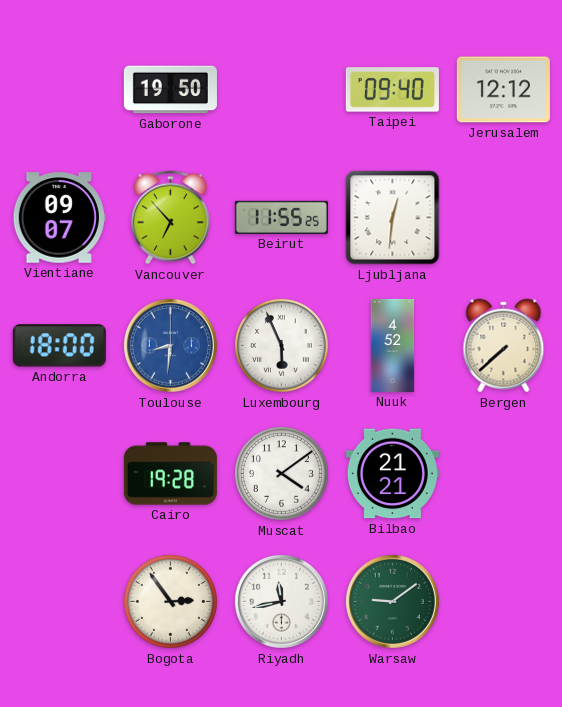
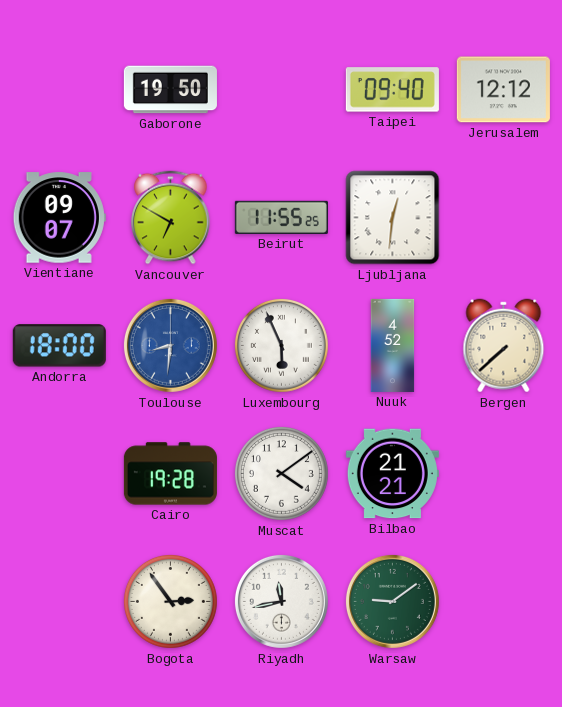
Vancouver: 6:53 -> 6:50 (171, 218)
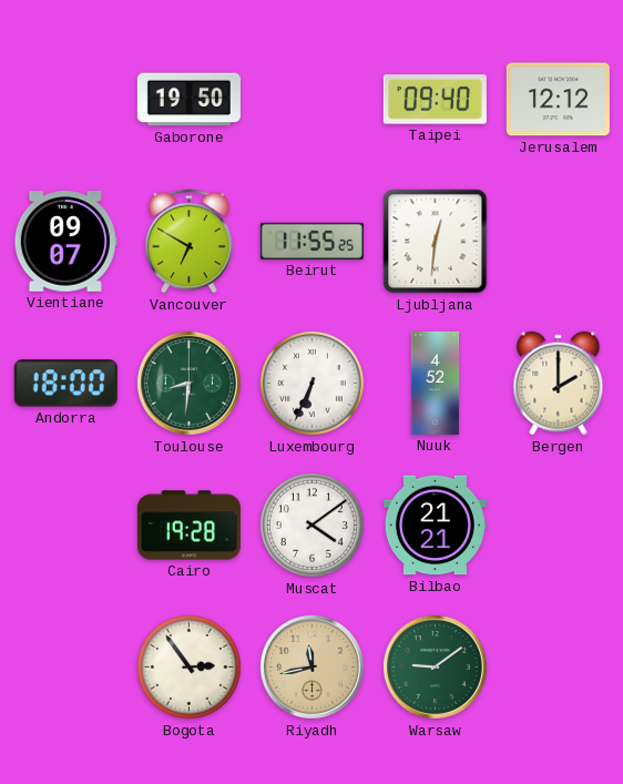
Toulouse dial: blue -> green (188, 383)
Luxembourg: 5:56 -> 6:34 (311, 383)
Bergen: 7:38 -> 2:00 (559, 384)
Riyadh dial: white -> champagne (311, 666)
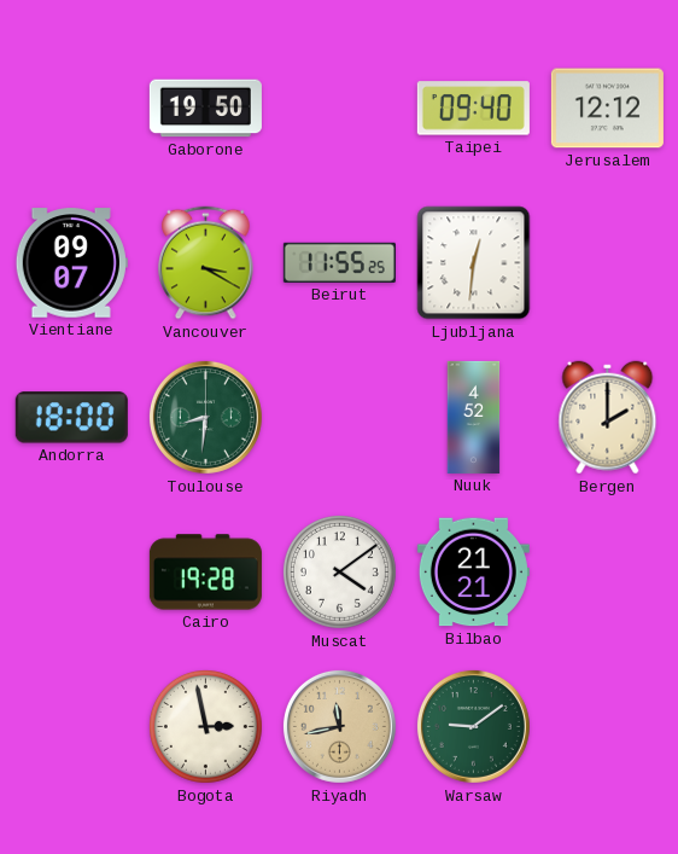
Vancouver: 6:50 -> 3:20 (206, 263)
Luxembourg: 6:34 -> none (311, 383)
Bogota: 2:54 -> 2:58 (205, 726)
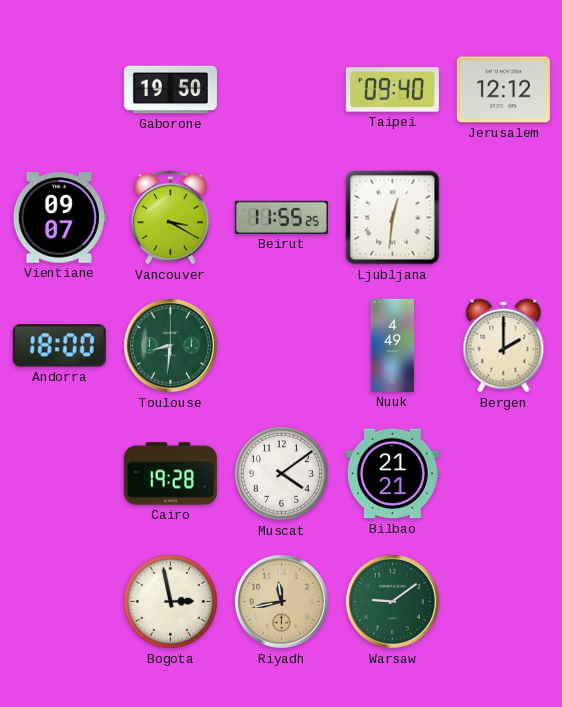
Nuuk: 4:52 -> 4:49 (393, 345)
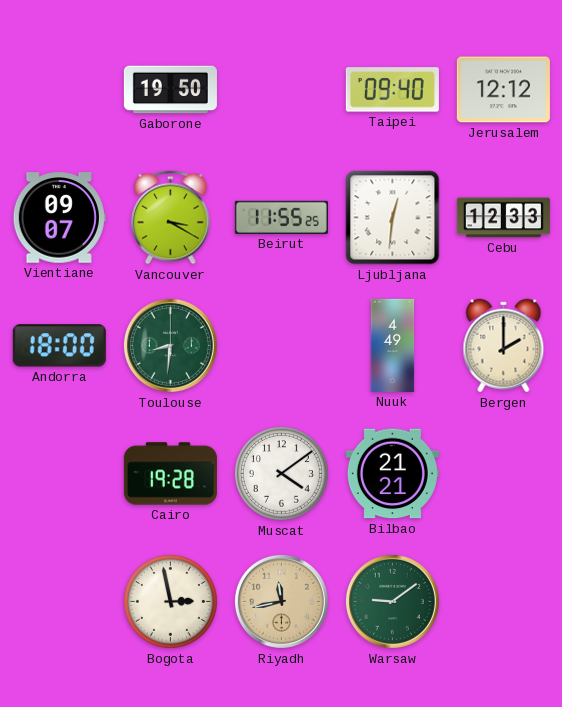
Cebu: none -> 12:33 (503, 218)
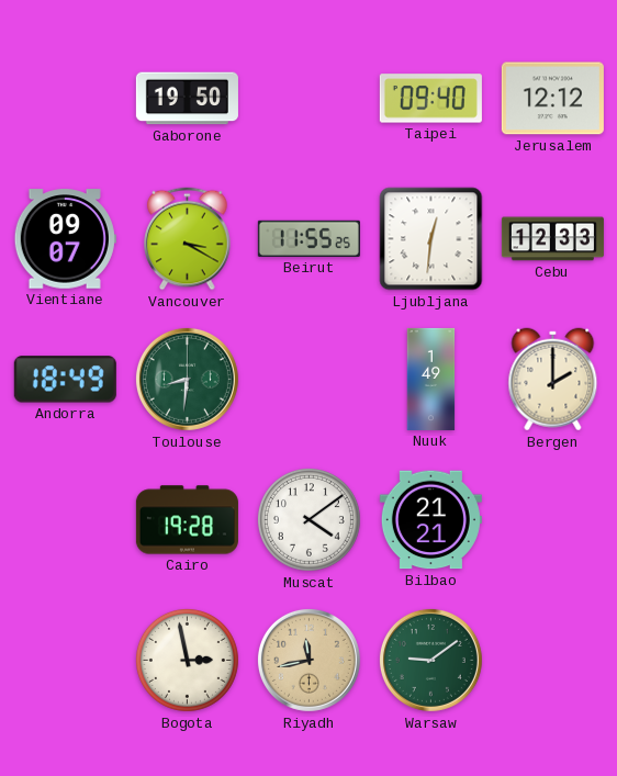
Andorra: 18:00 -> 18:49 (65, 380)
Nuuk: 4:49 -> 1:49 (431, 379)
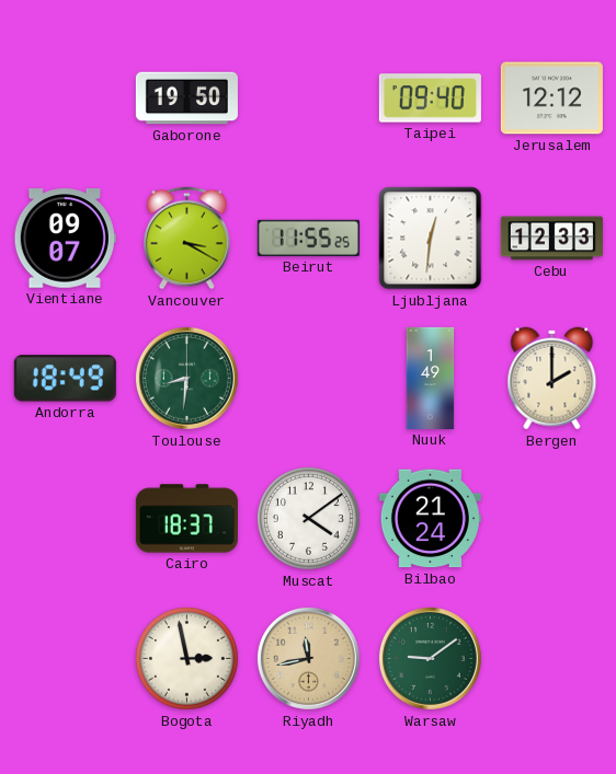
Cairo: 19:28 -> 18:37 (186, 519)
Bilbao: 21:21 -> 21:24 (430, 519)
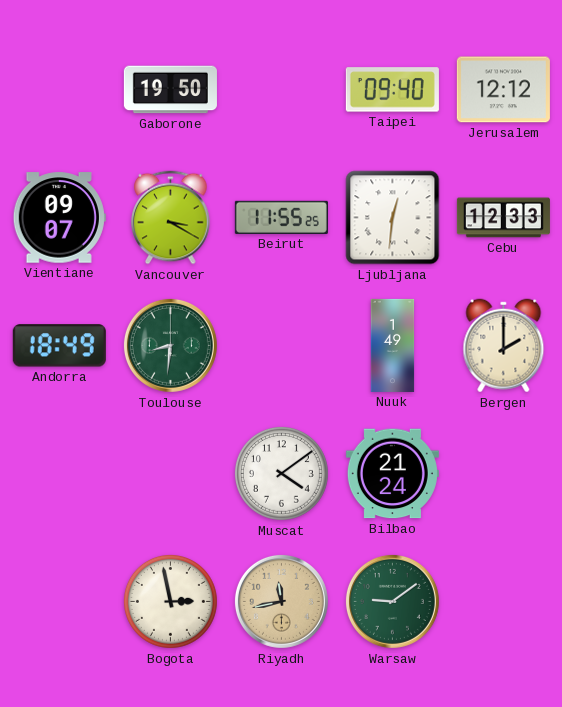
Cairo: 18:37 -> none (186, 519)
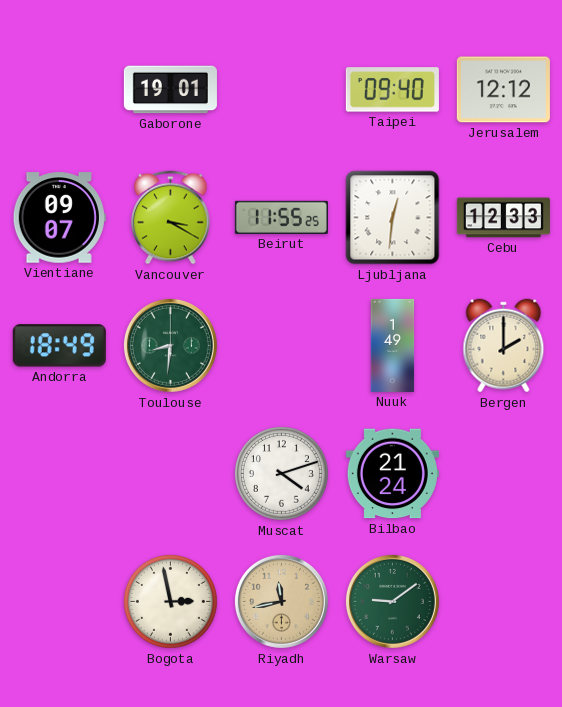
Gaborone: 19:50 -> 19:01 (170, 90)
Muscat: 4:09 -> 4:12 (281, 473)
